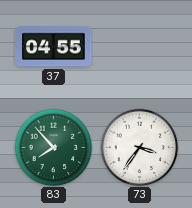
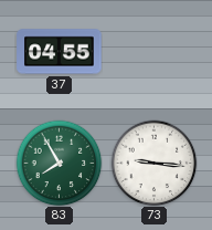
83: 7:53 -> 7:55 (59, 163)
73: 3:36 -> 9:16 (153, 163)
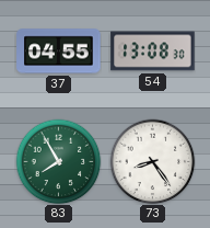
54: none -> 13:08 (153, 52)
73: 9:16 -> 8:24 (152, 161)
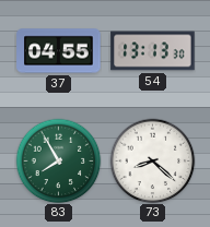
54: 13:08 -> 13:13 (153, 51)
73: 8:24 -> 8:22 (152, 160)
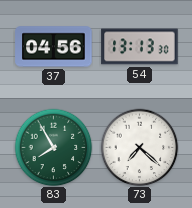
37: 04:55 -> 04:56 (54, 47)
73: 8:22 -> 7:22 (139, 147)
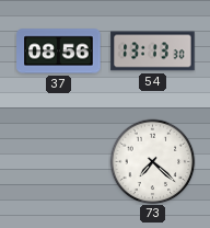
37: 04:56 -> 08:56 (59, 52)
83: 7:55 -> none (53, 147)
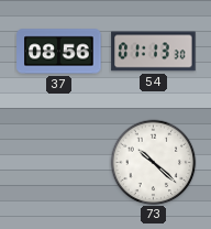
54: 13:13 -> 01:13 (154, 52)
73: 7:22 -> 10:22 (153, 162)
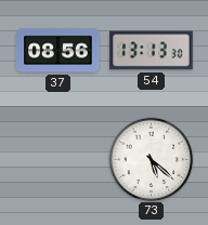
54: 01:13 -> 13:13 (152, 51)
73: 10:22 -> 5:22 (151, 159)
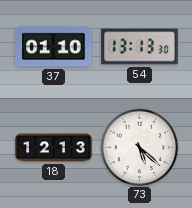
37: 08:56 -> 01:10 (54, 47)
18: none -> 12:13 (54, 148)
